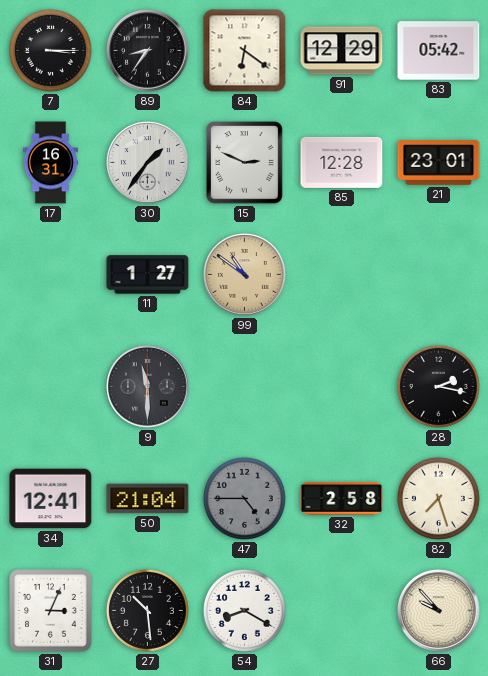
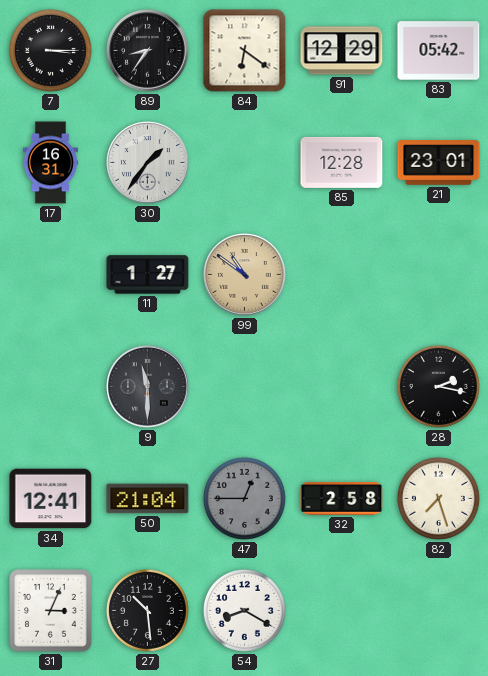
15: 2:49 -> none (245, 163)
47: 4:45 -> 12:45 (244, 498)
66: 9:53 -> none (439, 611)
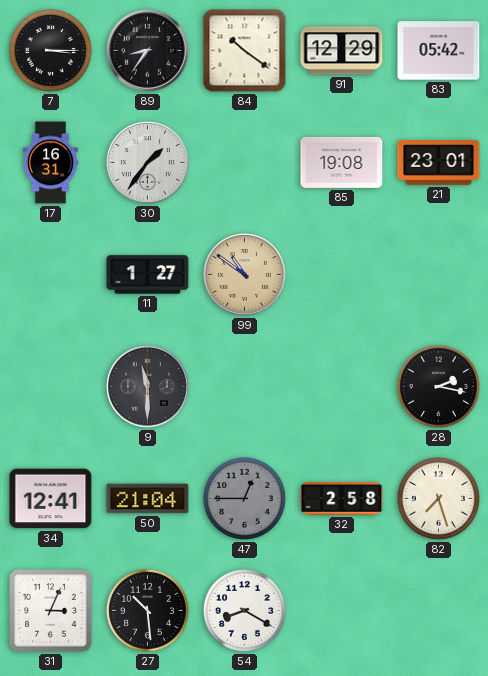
84: 6:21 -> 10:21 (245, 51)
85: 12:28 -> 19:08 (342, 162)
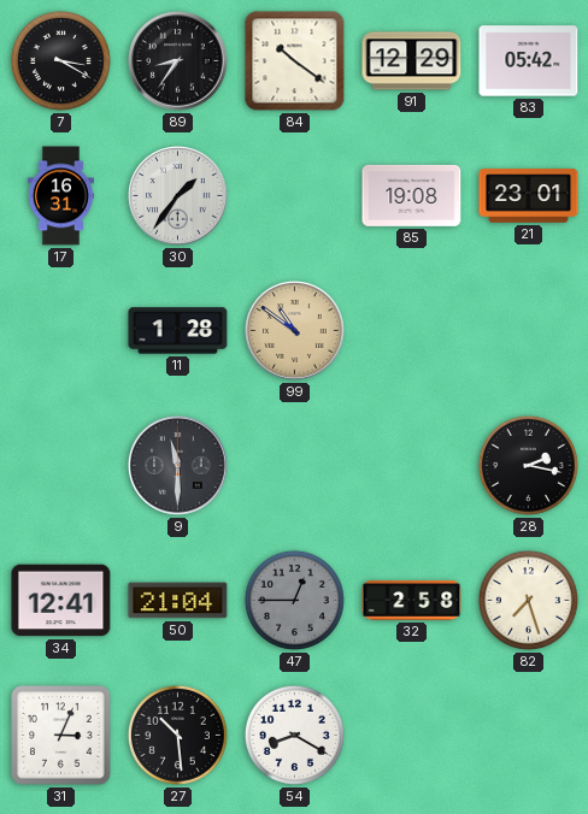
7: 3:15 -> 3:20 (60, 60)
11: 1:27 -> 1:28 (178, 331)
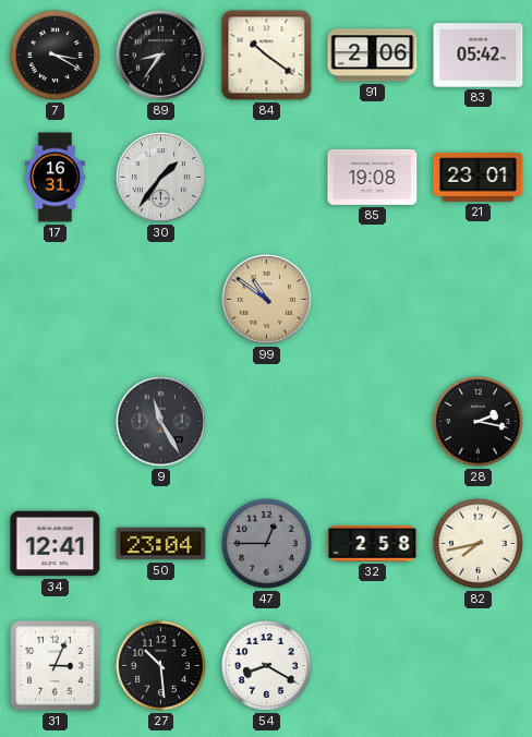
91: 12:29 -> 2:06 (373, 56)
11: 1:28 -> none (178, 331)
9: 11:30 -> 11:25 (161, 422)
50: 21:04 -> 23:04 (161, 544)
82: 7:27 -> 7:43 (477, 543)
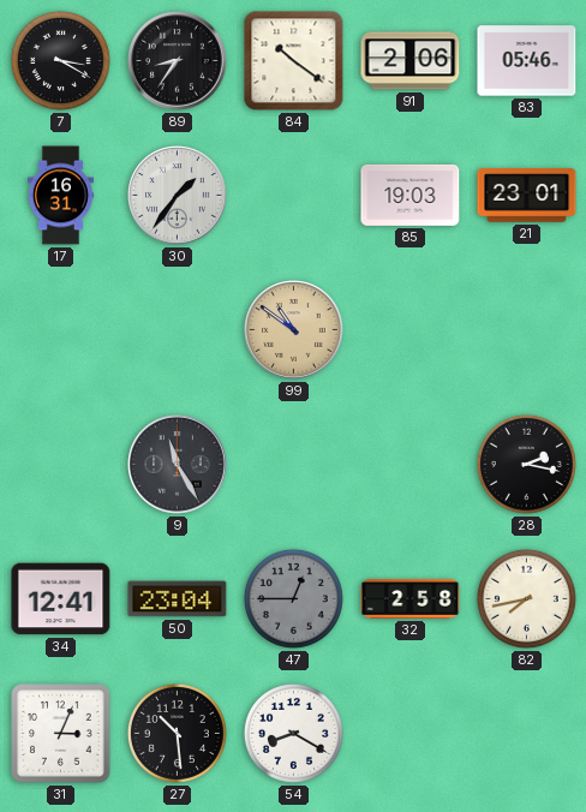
83: 05:42 -> 05:46 (527, 61)
85: 19:08 -> 19:03 (411, 195)
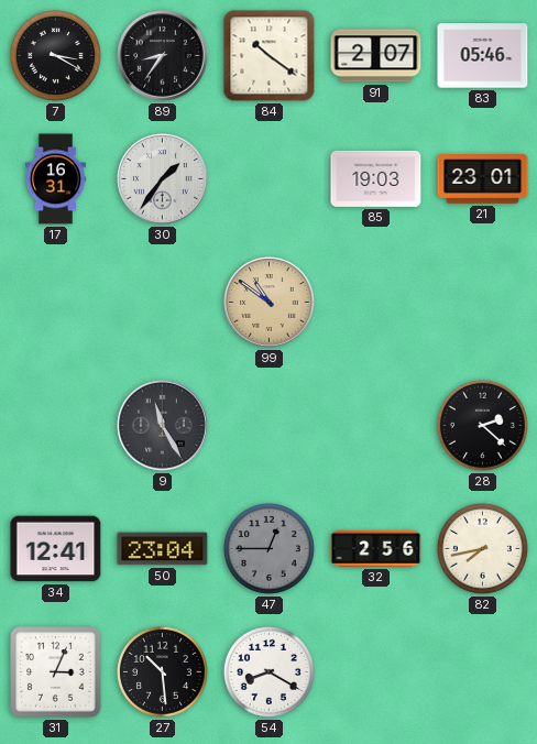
91: 2:06 -> 2:07 (376, 56)
28: 2:17 -> 2:22 (482, 425)
32: 2:58 -> 2:56 (376, 549)
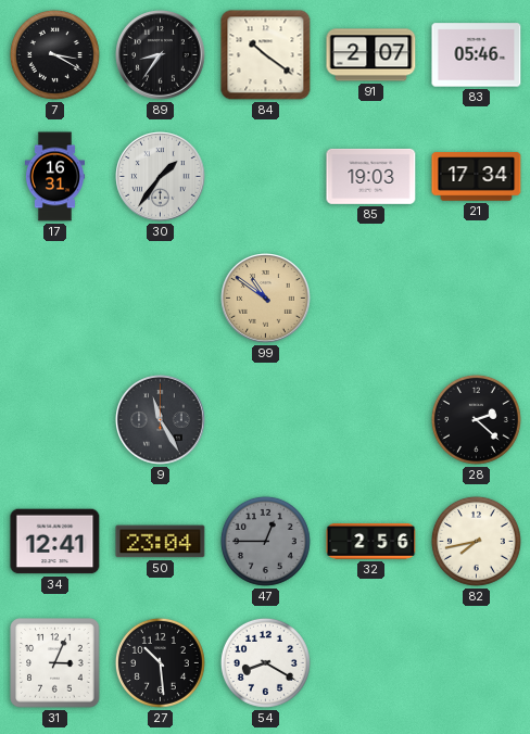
21: 23:01 -> 17:34 (477, 177)
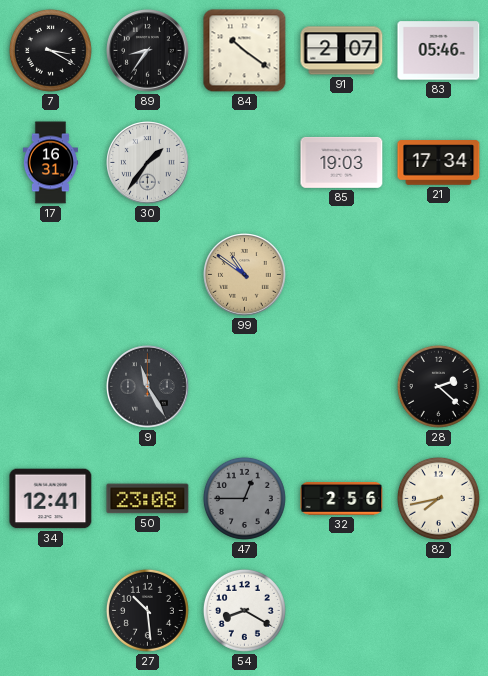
50: 23:04 -> 23:08 (148, 499)
31: 3:04 -> none (55, 663)
